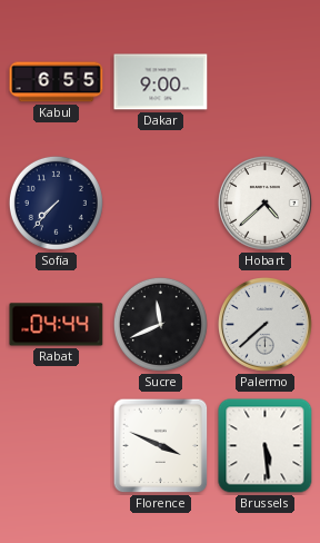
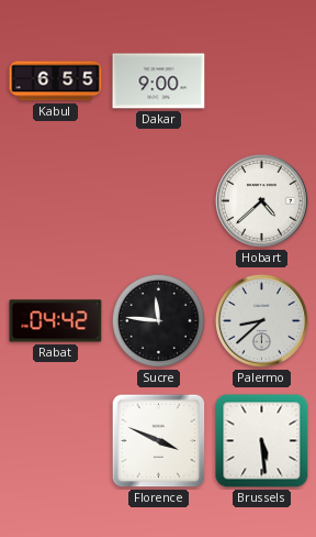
Sofia: 7:37 -> none (56, 203)
Rabat: 04:44 -> 04:42 (56, 321)
Sucre: 11:41 -> 11:46 (158, 320)
Palermo: 7:38 -> 8:38 (261, 320)
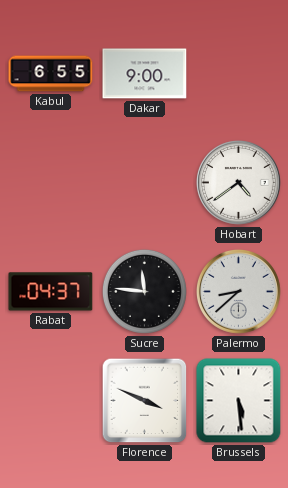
Hobart: 4:38 -> 4:39 (238, 182)
Rabat: 04:42 -> 04:37 (51, 292)
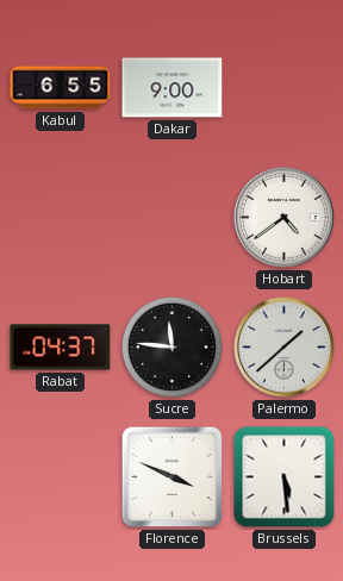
Palermo: 8:38 -> 1:38 (283, 346)
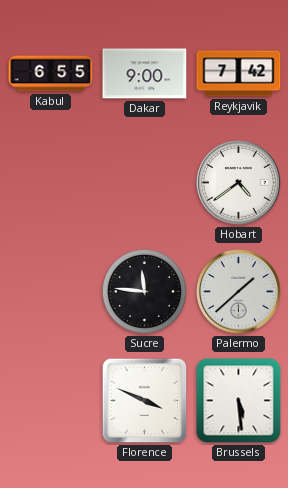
Reykjavik: none -> 7:42 (239, 74)
Rabat: 04:37 -> none (61, 348)
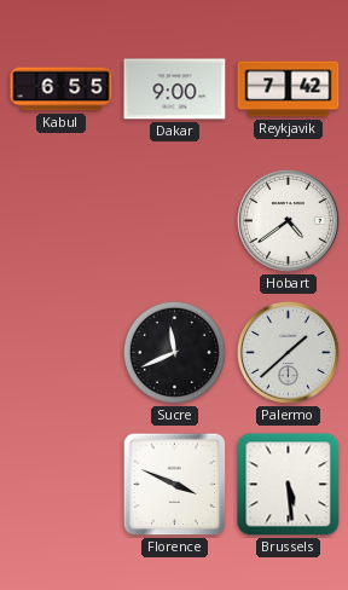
Sucre: 11:46 -> 11:41 (174, 352)
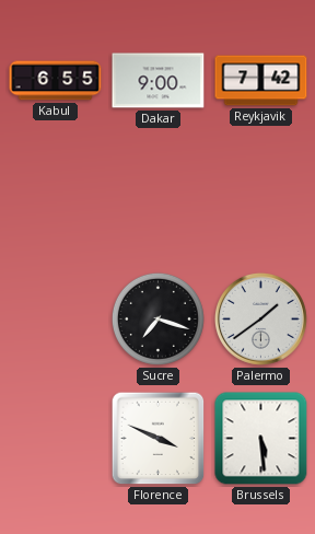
Hobart: 4:39 -> none (288, 220)
Sucre: 11:41 -> 7:18 (157, 318)
Palermo: 1:38 -> 1:39 (260, 318)
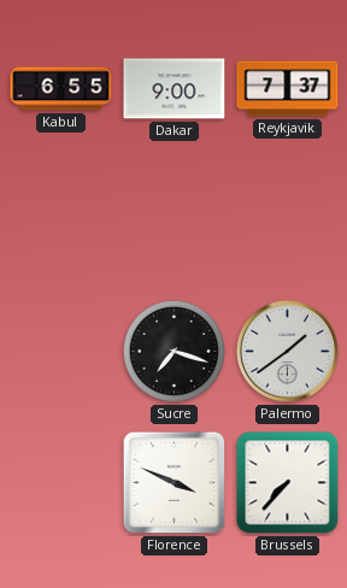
Reykjavik: 7:42 -> 7:37 (288, 89)
Brussels: 5:29 -> 7:37 (288, 483)
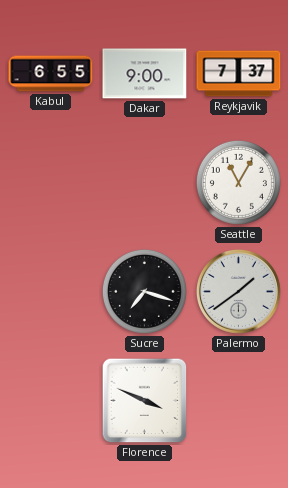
Seattle: none -> 11:05 (238, 182)
Brussels: 7:37 -> none (288, 483)
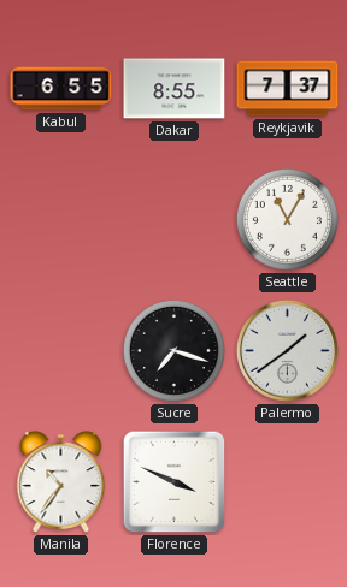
Dakar: 9:00 -> 8:55 (175, 89)
Manila: none -> 10:36 (61, 482)
